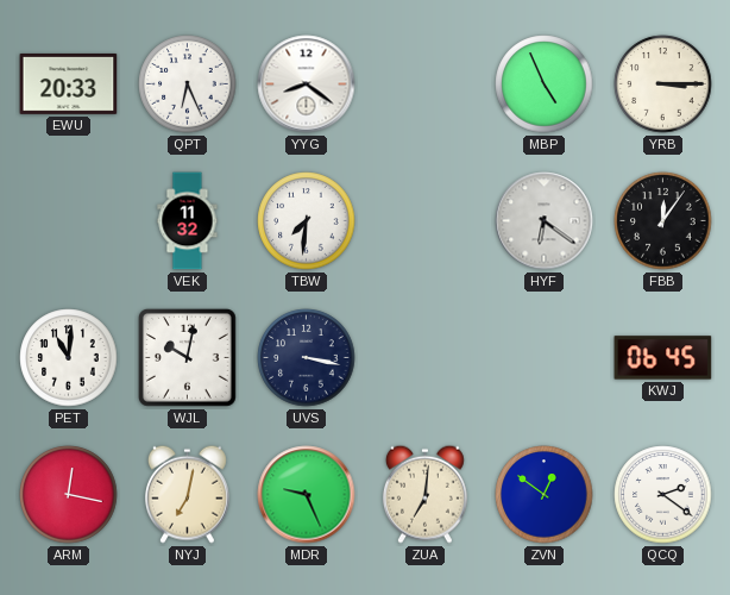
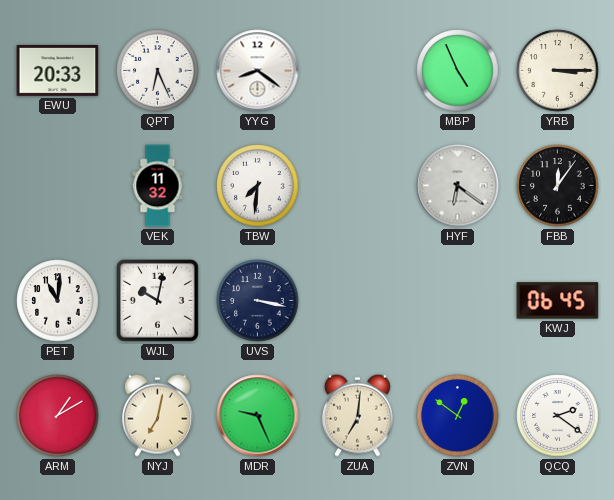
ARM: 12:17 -> 1:10 (58, 416)
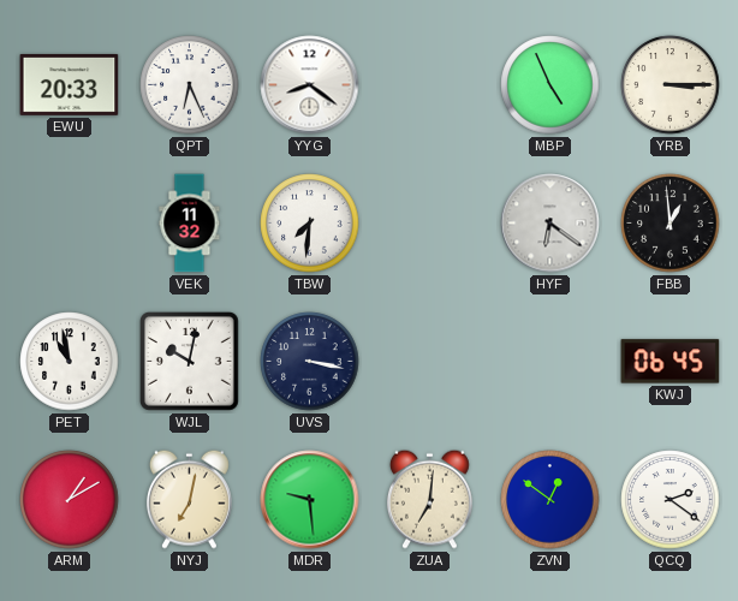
FBB: 12:06 -> 12:59 (671, 224)
PET: 11:01 -> 10:58 (70, 362)
MDR: 9:26 -> 9:29 (310, 500)
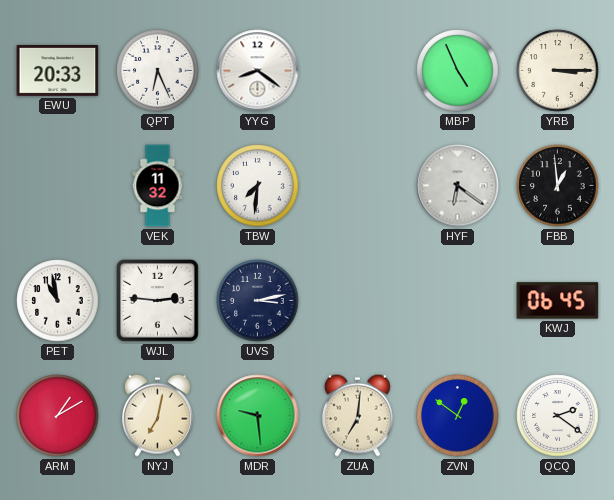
WJL: 10:02 -> 2:46 (158, 301)
UVS: 3:17 -> 3:13 (258, 301)
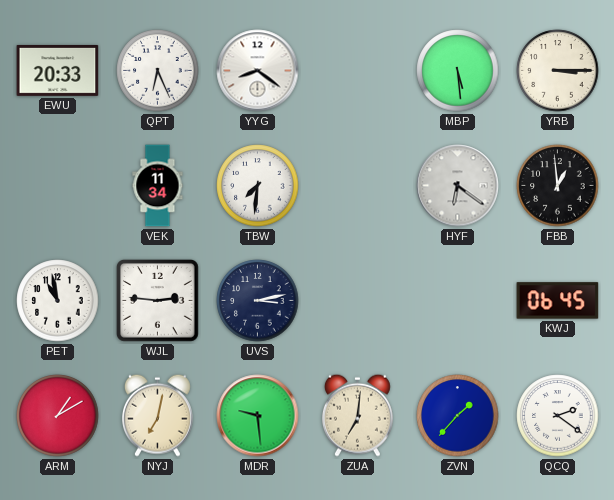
MBP: 4:56 -> 5:29 (458, 71)
VEK: 11:32 -> 11:34 (158, 186)
ZVN: 12:51 -> 1:37 (458, 416)
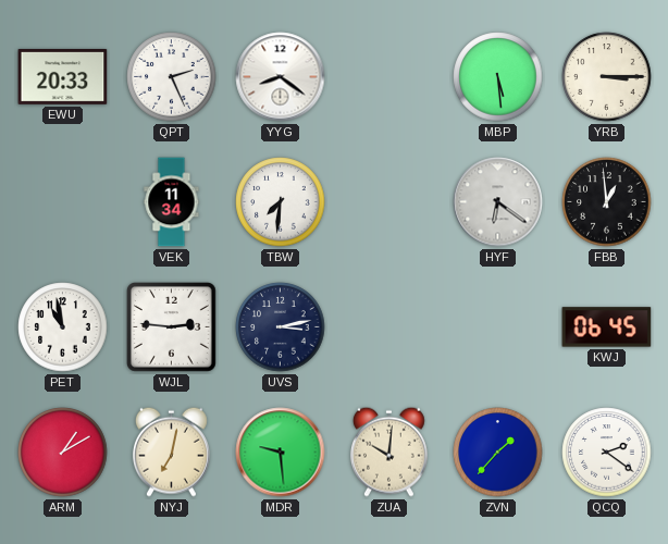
QPT: 6:26 -> 2:26 (172, 77)
ZUA: 7:01 -> 10:01 (388, 452)
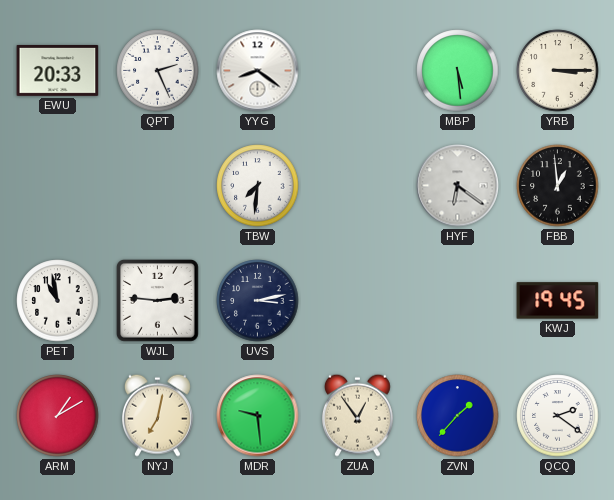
VEK: 11:34 -> none (172, 202)
KWJ: 06:45 -> 19:45 (558, 301)
ZUA: 10:01 -> 12:54 (357, 415)
